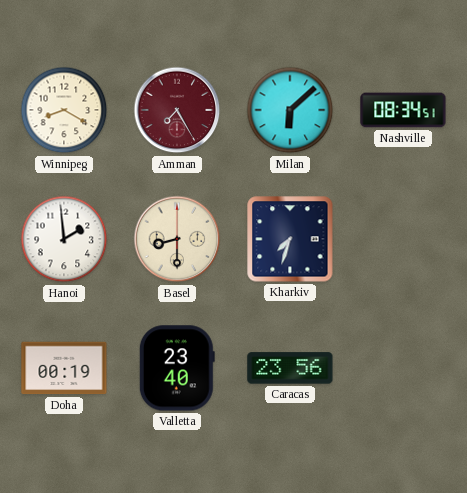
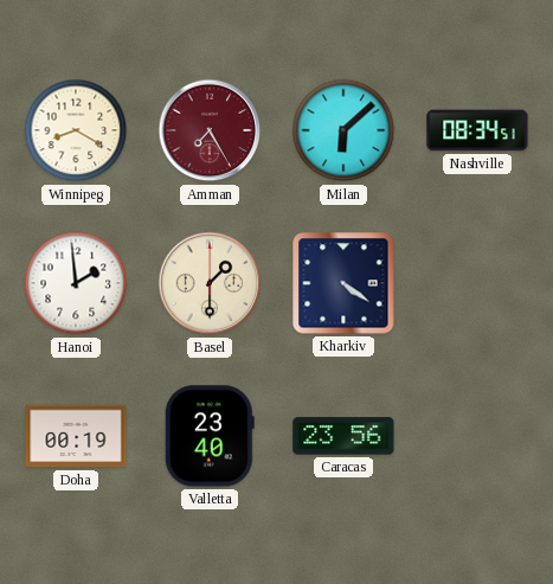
Basel: 8:30 -> 1:30 (210, 283)
Kharkiv: 7:33 -> 4:21 (343, 283)
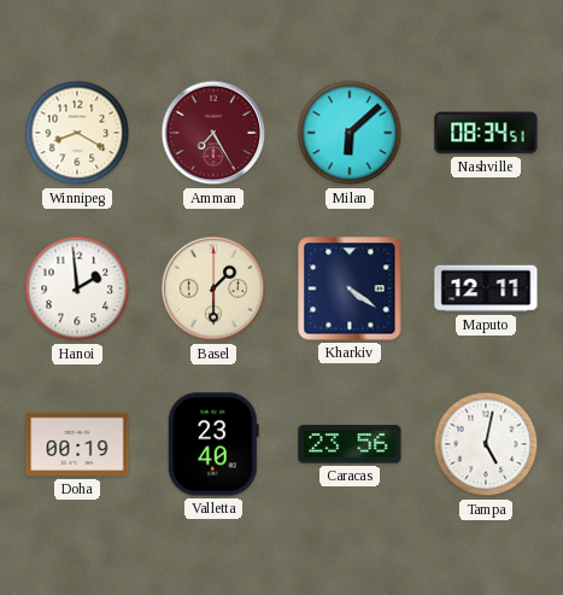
Maputo: none -> 12:11 (486, 288)
Tampa: none -> 5:02 (486, 444)
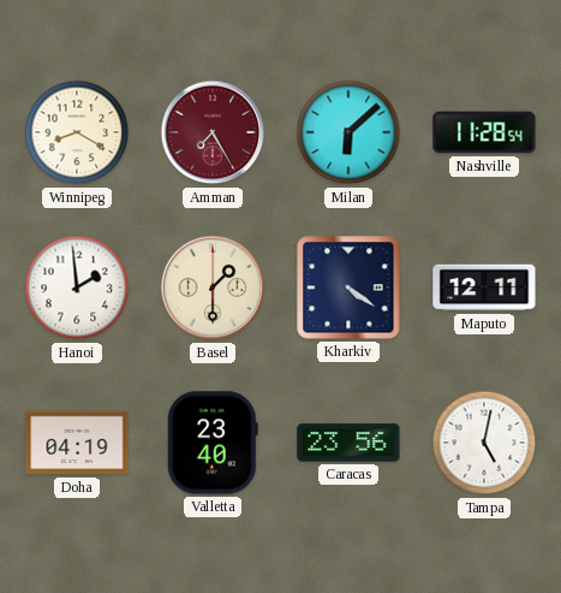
Nashville: 08:34 -> 11:28 (484, 132)
Doha: 00:19 -> 04:19 (77, 443)
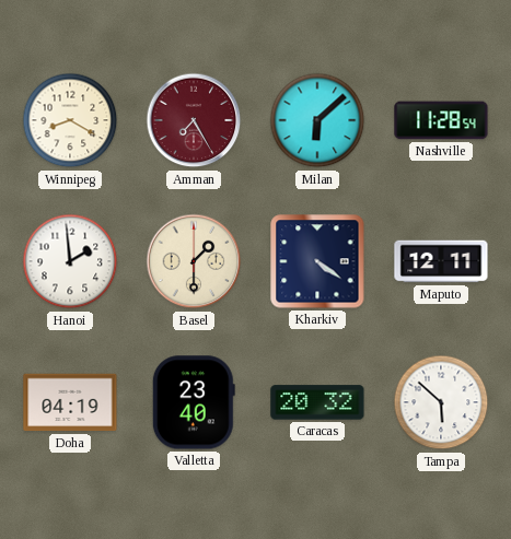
Caracas: 23:56 -> 20:32 (317, 402)
Tampa: 5:02 -> 5:52 (441, 402)
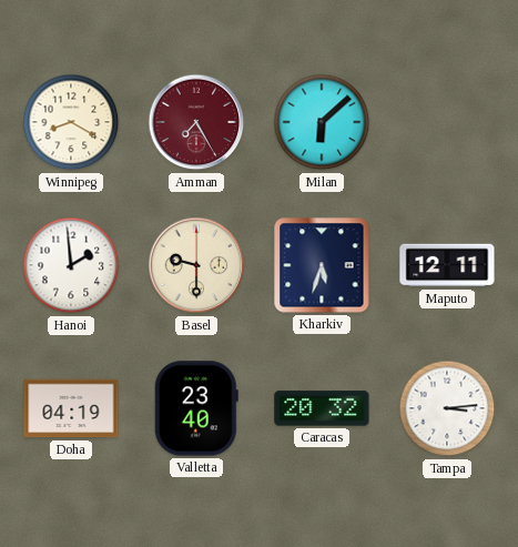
Nashville: 11:28 -> none (441, 120)
Basel: 1:30 -> 9:30 (196, 265)
Kharkiv: 4:21 -> 5:33 (322, 265)
Tampa: 5:52 -> 3:14 (447, 408)
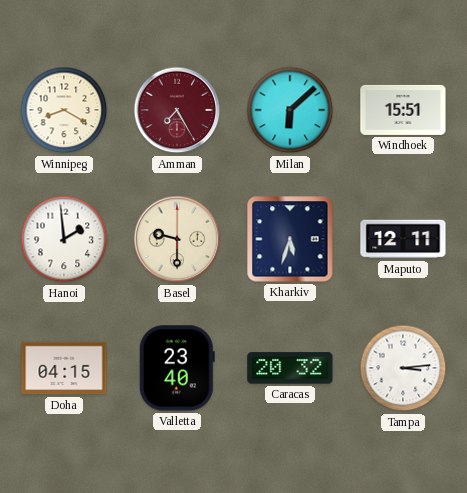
Windhoek: none -> 15:51 (403, 110)
Doha: 04:19 -> 04:15 (64, 368)
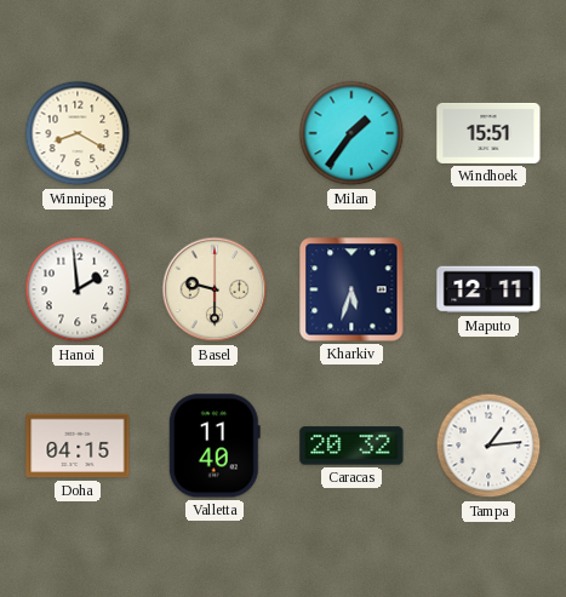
Amman: 7:25 -> none (177, 110)
Milan: 6:08 -> 1:36 (351, 133)
Valletta: 23:40 -> 11:40 (215, 446)
Tampa: 3:14 -> 1:14 (488, 446)
